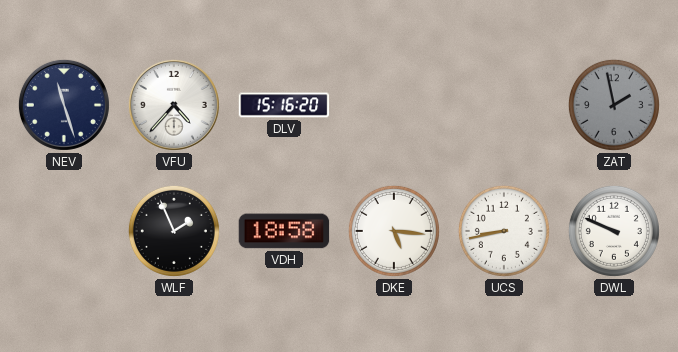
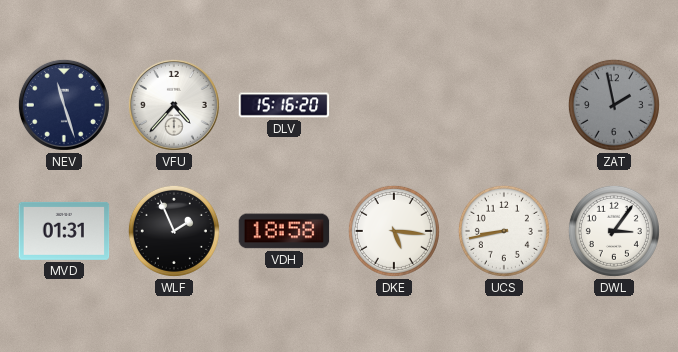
MVD: none -> 01:31 (64, 231)
DWL: 9:49 -> 3:06 (614, 231)
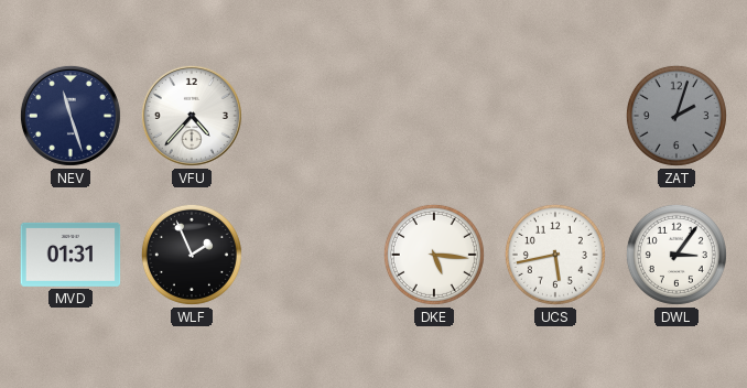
DLV: 15:16 -> none (284, 105)
ZAT: 1:58 -> 2:03 (676, 116)
VDH: 18:58 -> none (284, 231)
UCS: 8:43 -> 5:43 (555, 255)
